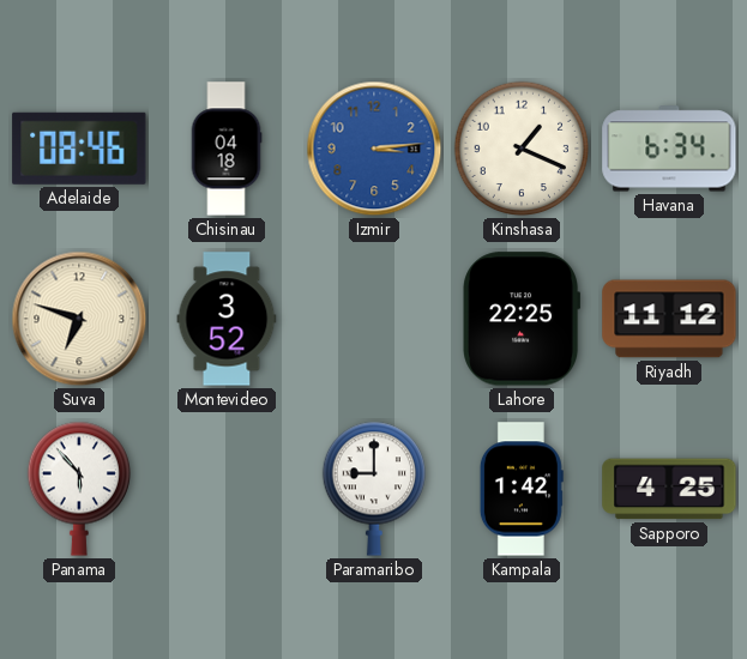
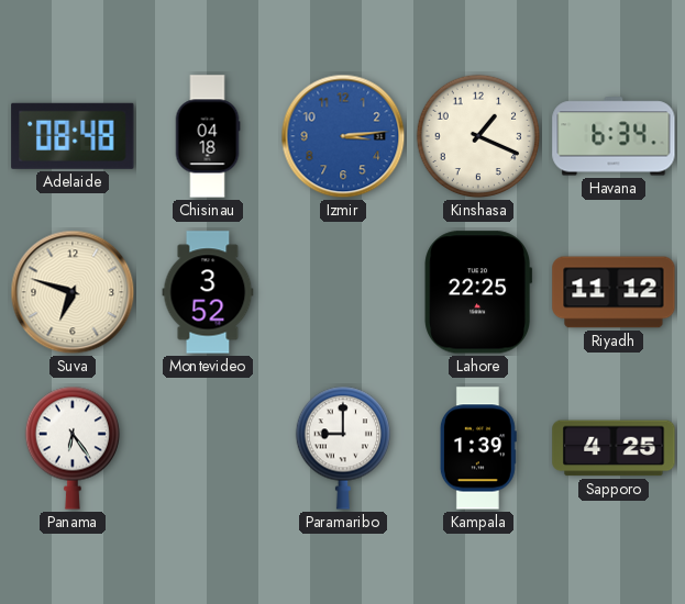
Adelaide: 08:46 -> 08:48 (73, 136)
Panama: 5:53 -> 6:24 (71, 448)
Kampala: 1:42 -> 1:39 (478, 448)
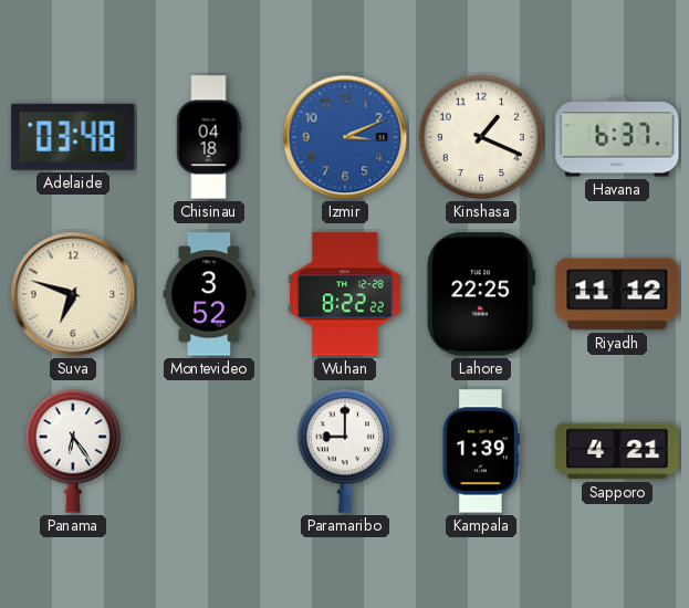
Adelaide: 08:48 -> 03:48 (73, 137)
Izmir: 3:14 -> 3:11 (345, 137)
Havana: 6:34 -> 6:37 (617, 137)
Wuhan: none -> 8:22 (346, 294)
Sapporo: 4:25 -> 4:21 (617, 451)
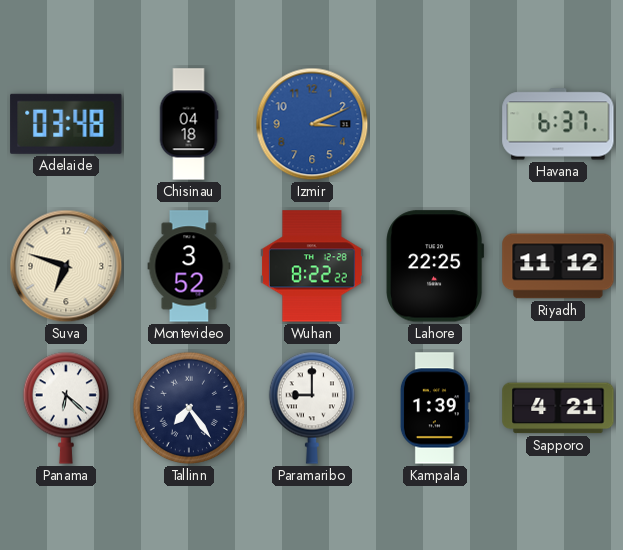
Kinshasa: 1:19 -> none (481, 137)
Panama: 6:24 -> 6:22 (65, 408)
Tallinn: none -> 7:24 (189, 408)
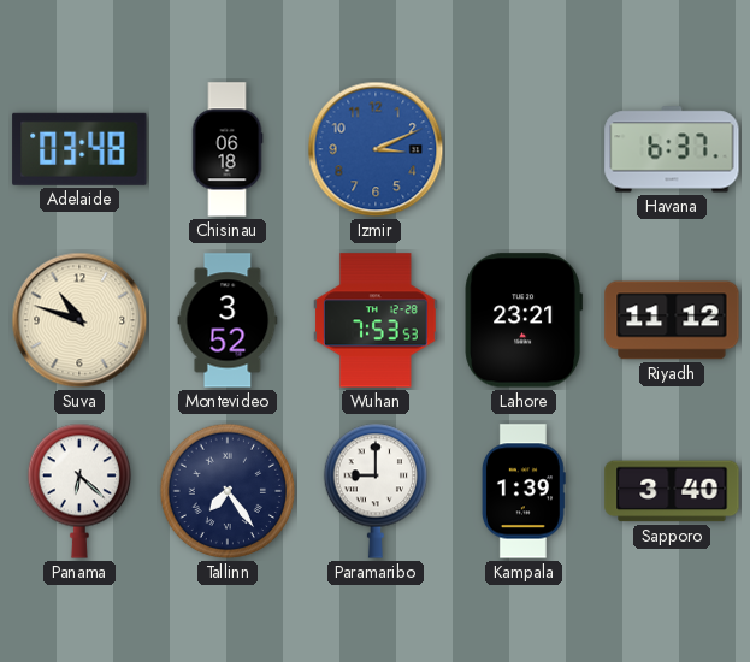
Chisinau: 04:18 -> 06:18 (228, 149)
Suva: 6:48 -> 10:48 (79, 320)
Wuhan: 8:22 -> 7:53 (377, 320)
Lahore: 22:25 -> 23:21 (524, 320)
Sapporo: 4:21 -> 3:40 (672, 491)
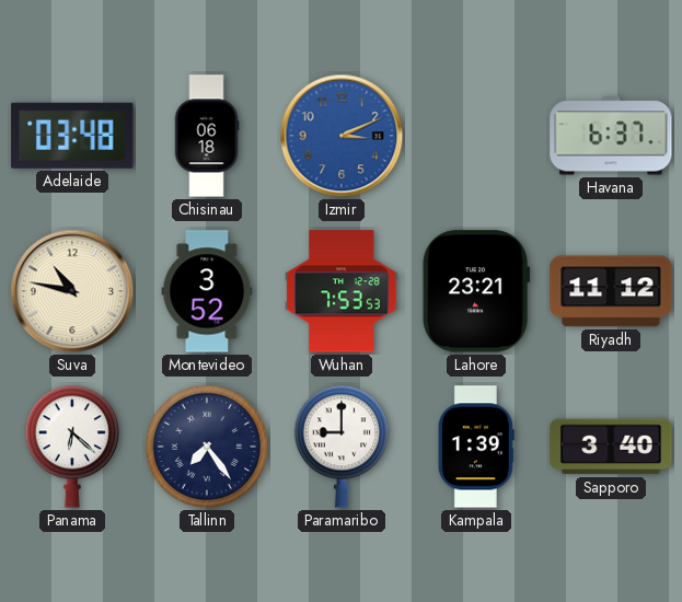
Suva: 10:48 -> 10:47 (72, 291)
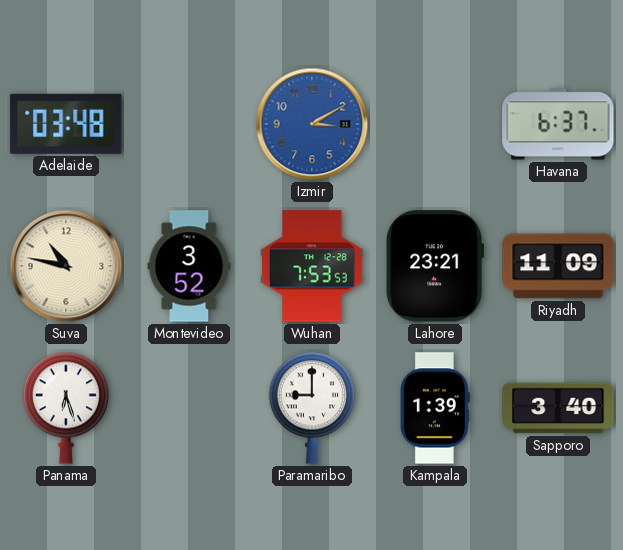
Chisinau: 06:18 -> none (207, 136)
Izmir: 3:11 -> 3:10 (312, 124)
Riyadh: 11:12 -> 11:09 (558, 266)
Panama: 6:22 -> 6:27 (65, 408)
Tallinn: 7:24 -> none (207, 447)
